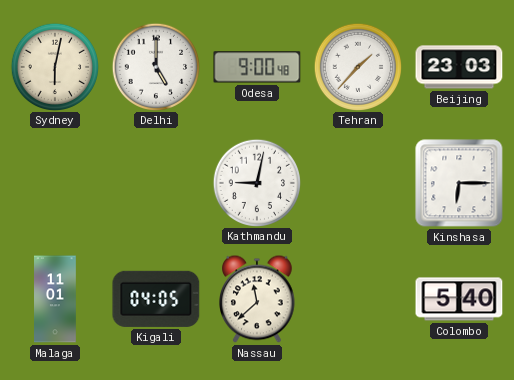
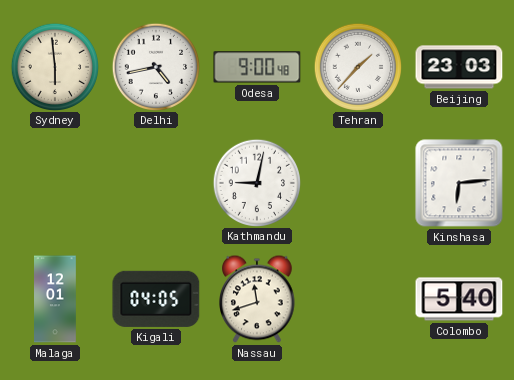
Sydney: 6:02 -> 5:59 (54, 66)
Delhi: 5:00 -> 4:43 (155, 66)
Kinshasa: 6:15 -> 6:14 (459, 183)
Malaga: 11:01 -> 12:01 (56, 299)
Nassau: 11:38 -> 11:42 (258, 299)
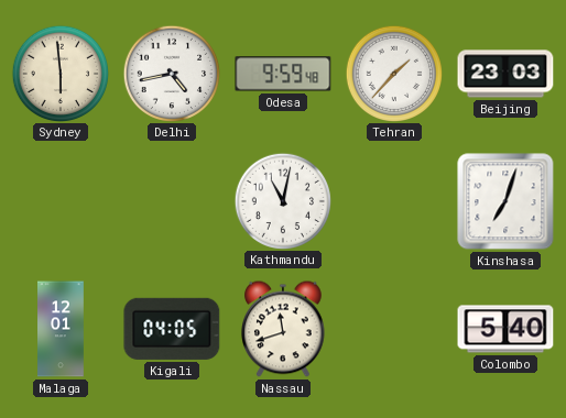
Odesa: 9:00 -> 9:59 (283, 74)
Kathmandu: 9:02 -> 11:02 (282, 200)
Kinshasa: 6:14 -> 7:03 (505, 201)
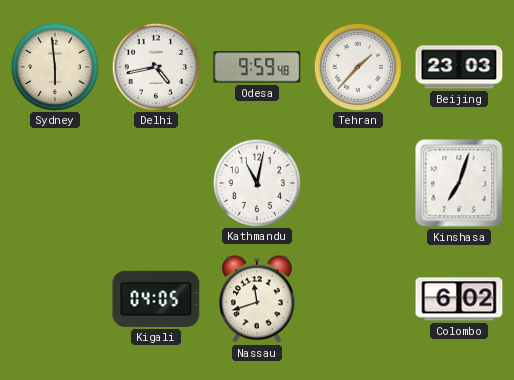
Malaga: 12:01 -> none (62, 329)
Colombo: 5:40 -> 6:02 (459, 299)
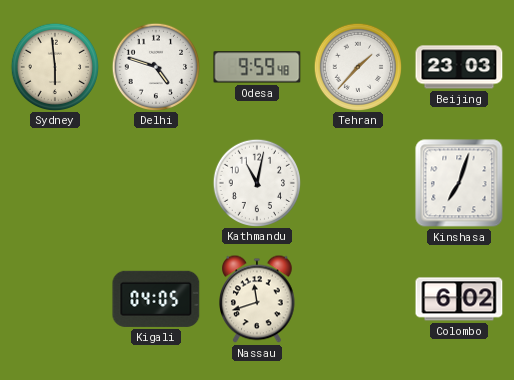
Delhi: 4:43 -> 4:48 (155, 66)
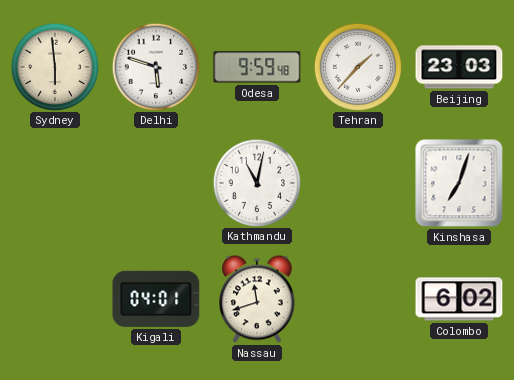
Delhi: 4:48 -> 5:48 (155, 66)
Kigali: 04:05 -> 04:01 (156, 299)
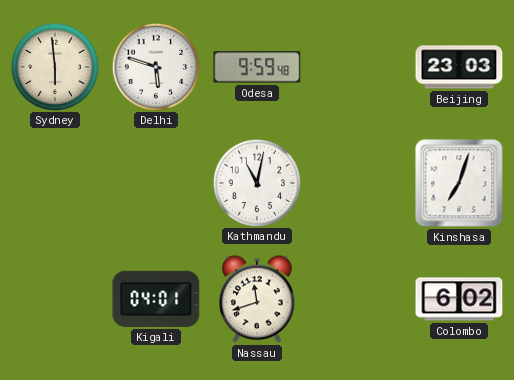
Tehran: 1:37 -> none (357, 66)
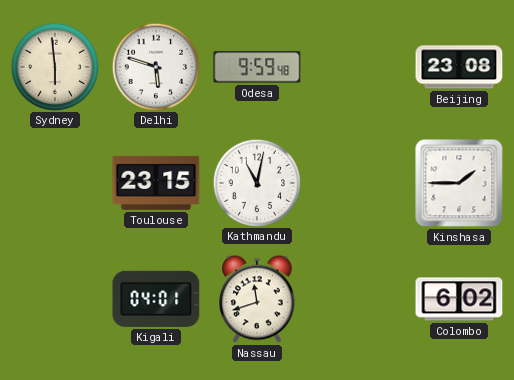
Beijing: 23:03 -> 23:08 (459, 67)
Toulouse: none -> 23:15 (156, 183)
Kinshasa: 7:03 -> 1:45 (459, 183)
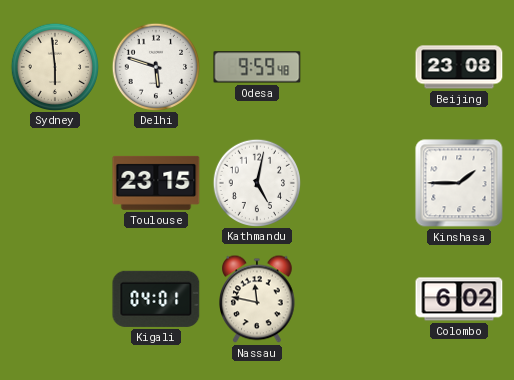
Kathmandu: 11:02 -> 5:02 (256, 182)
Nassau: 11:42 -> 11:47 (258, 299)
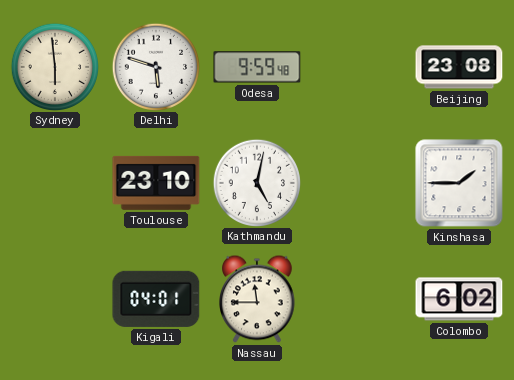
Toulouse: 23:15 -> 23:10 (156, 183)
Nassau: 11:47 -> 11:45 (258, 299)
